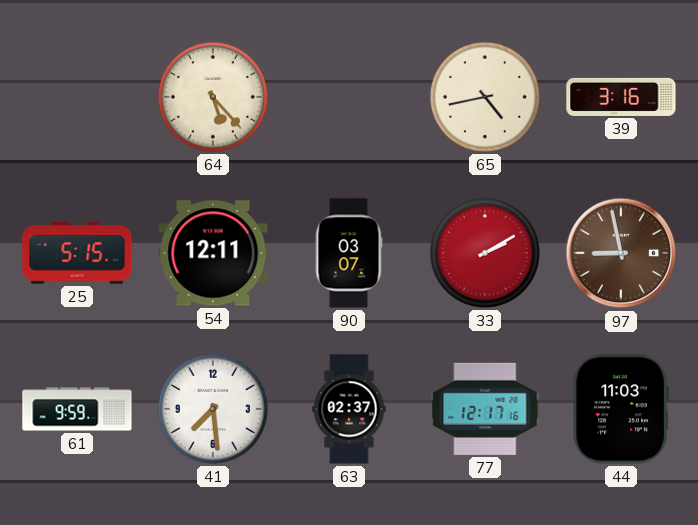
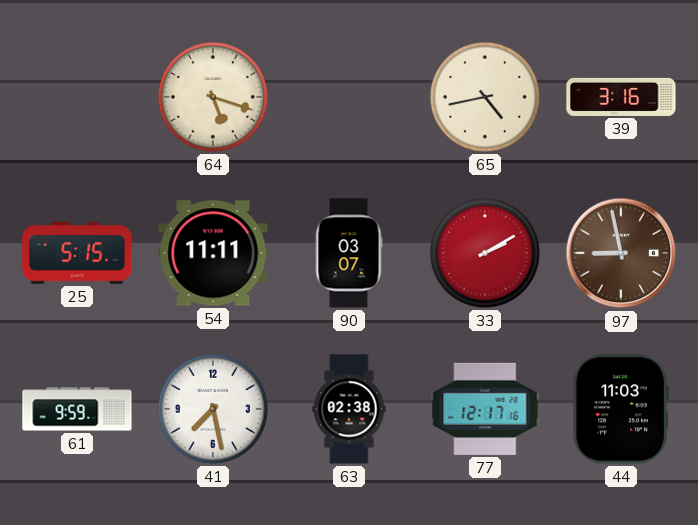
64: 5:23 -> 5:18 (213, 97)
54: 12:11 -> 11:11 (213, 253)
41: 7:29 -> 7:28 (213, 409)
63: 02:37 -> 02:38 (349, 409)
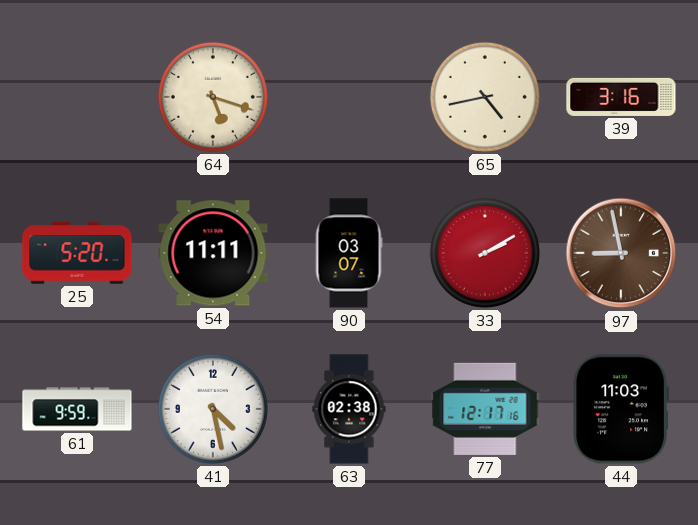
25: 5:15 -> 5:20 (77, 253)
41: 7:28 -> 4:28 (213, 409)
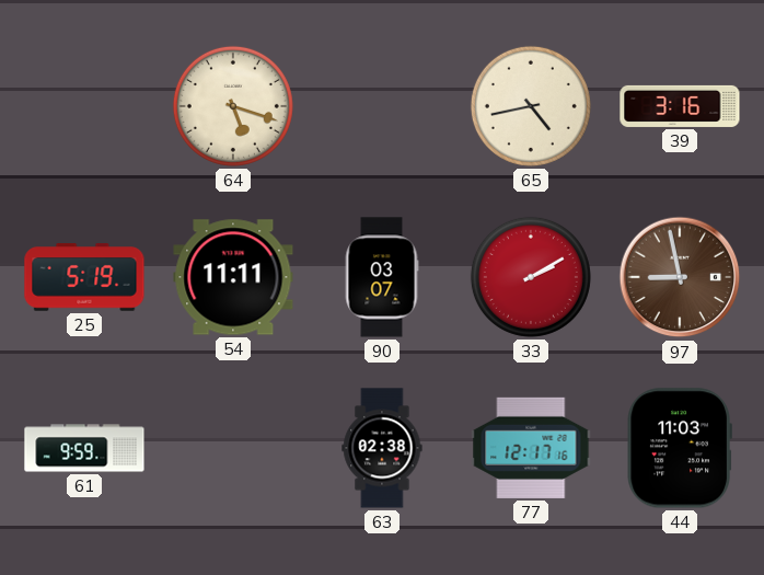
25: 5:20 -> 5:19 (84, 277)
41: 4:28 -> none (213, 409)
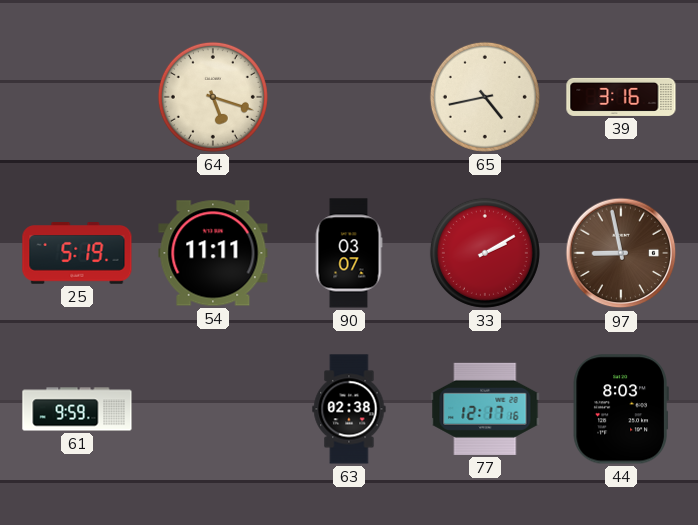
44: 11:03 -> 8:03 (621, 409)
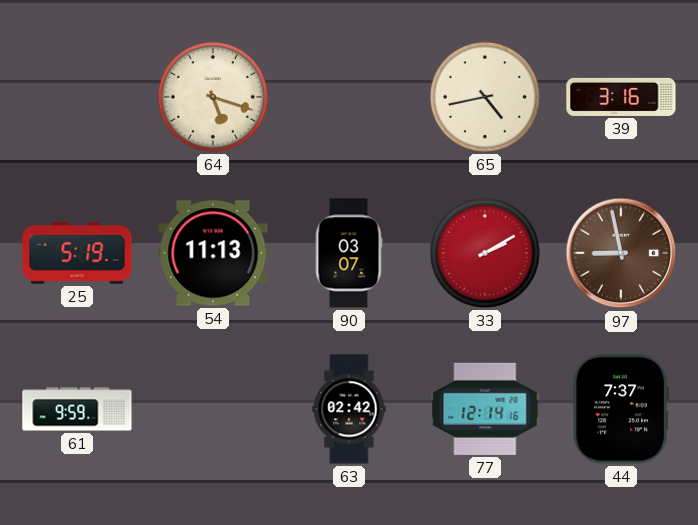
54: 11:11 -> 11:13 (213, 253)
63: 02:38 -> 02:42 (349, 409)
77: 12:17 -> 12:14 (485, 409)
44: 8:03 -> 7:37 (621, 409)
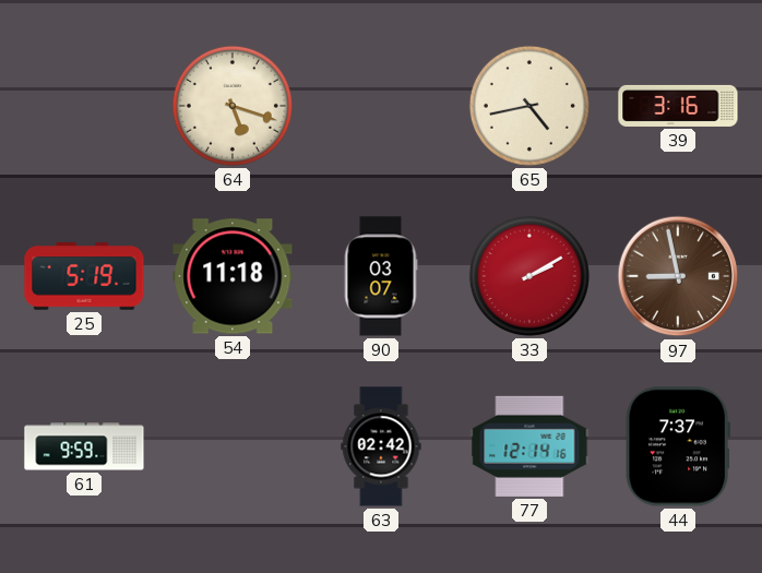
54: 11:13 -> 11:18 (233, 276)
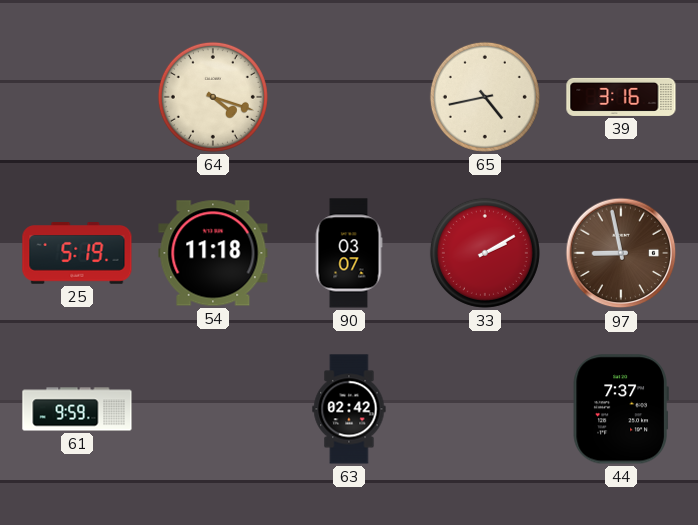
64: 5:18 -> 4:18 (213, 97)
77: 12:14 -> none (529, 446)
